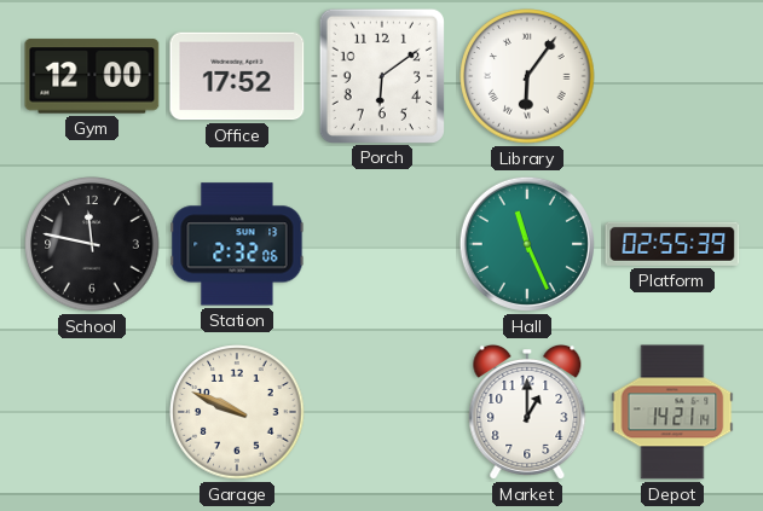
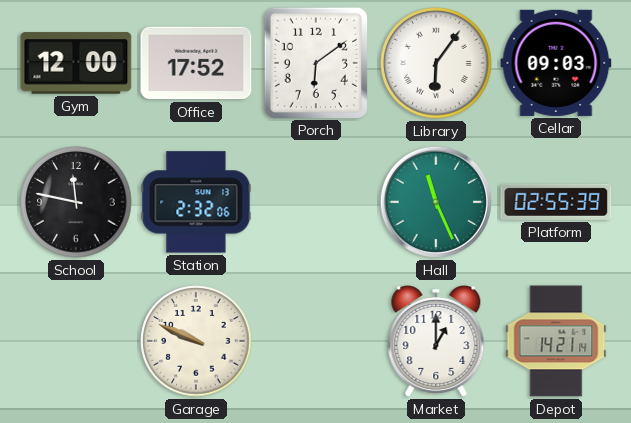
Cellar: none -> 09:03 (556, 63)
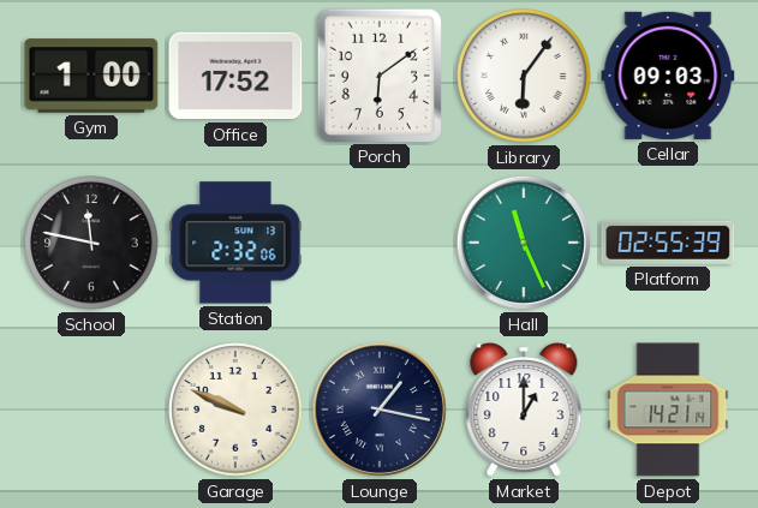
Gym: 12:00 -> 1:00 (91, 76)
Lounge: none -> 1:17 (380, 410)
